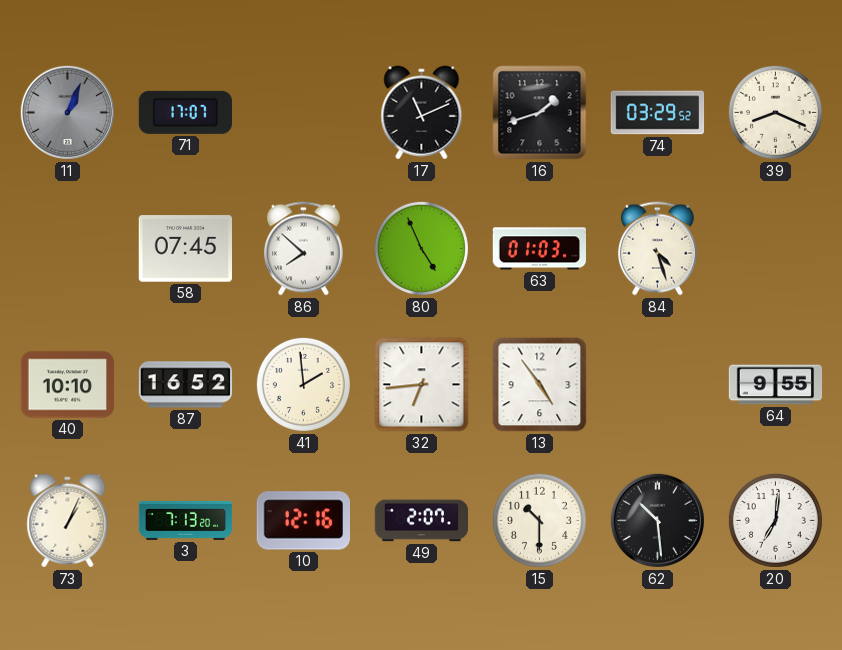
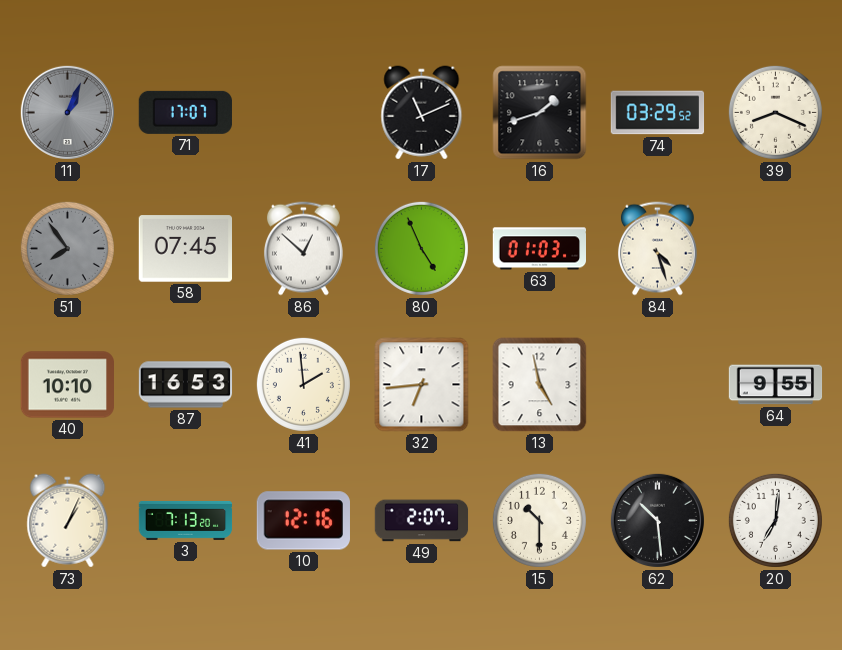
51: none -> 7:54 (67, 248)
86: 7:52 -> 12:52 (303, 249)
87: 16:52 -> 16:53 (186, 385)
13: 4:54 -> 4:58 (540, 385)
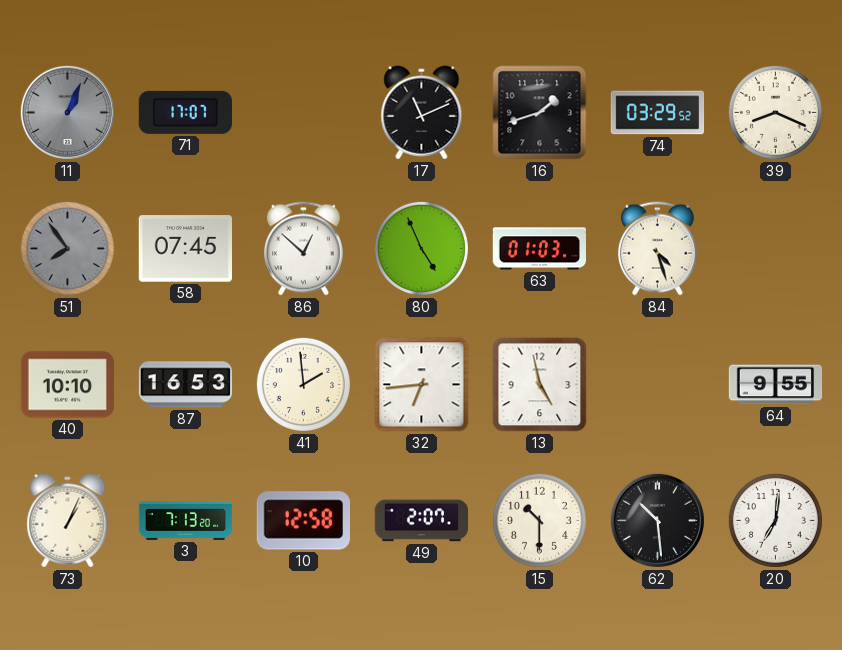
10: 12:16 -> 12:58 (303, 521)
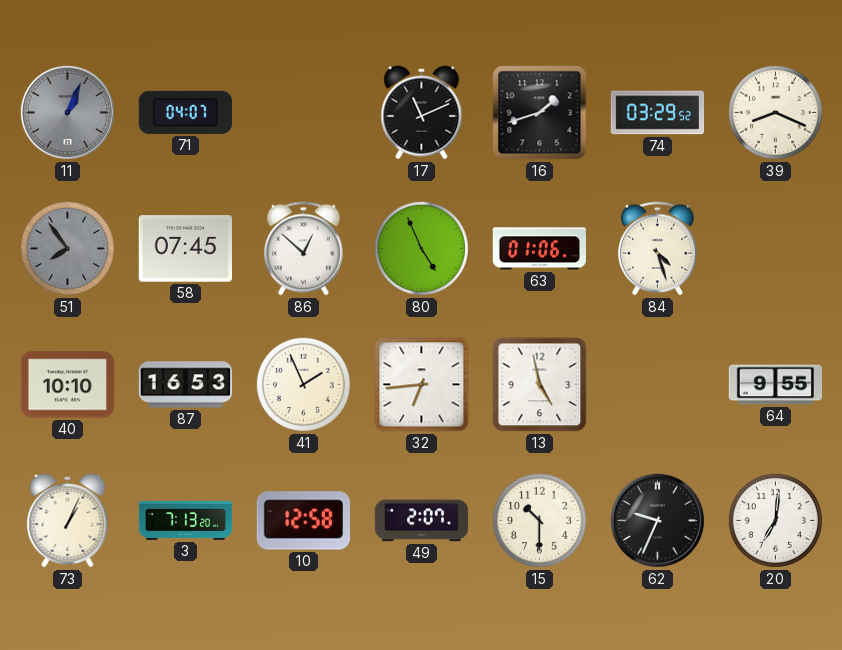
71: 17:07 -> 04:07 (185, 112)
63: 01:03 -> 01:06 (539, 249)
41: 1:59 -> 1:56 (303, 384)
62: 10:29 -> 9:34 (657, 520)
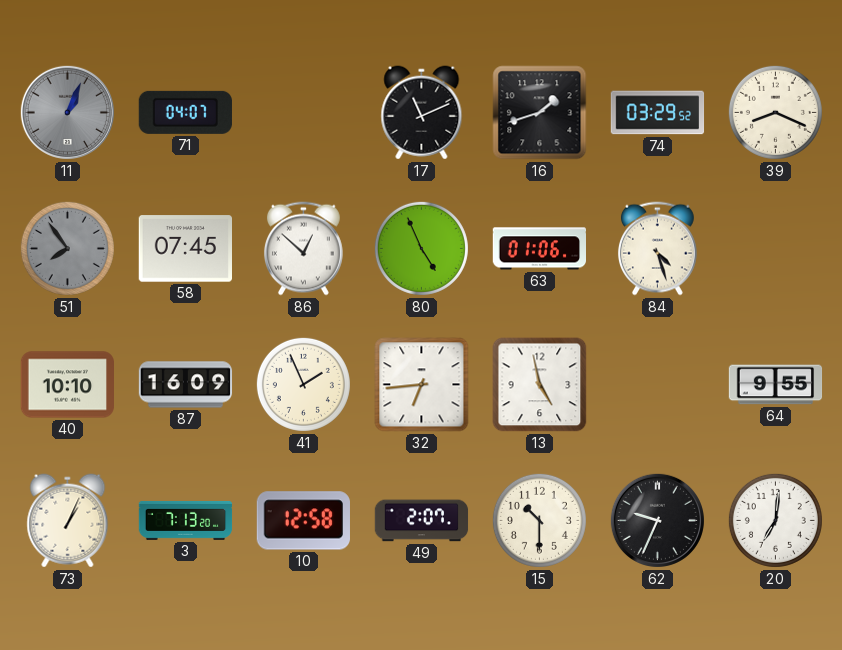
87: 16:53 -> 16:09 (186, 385)
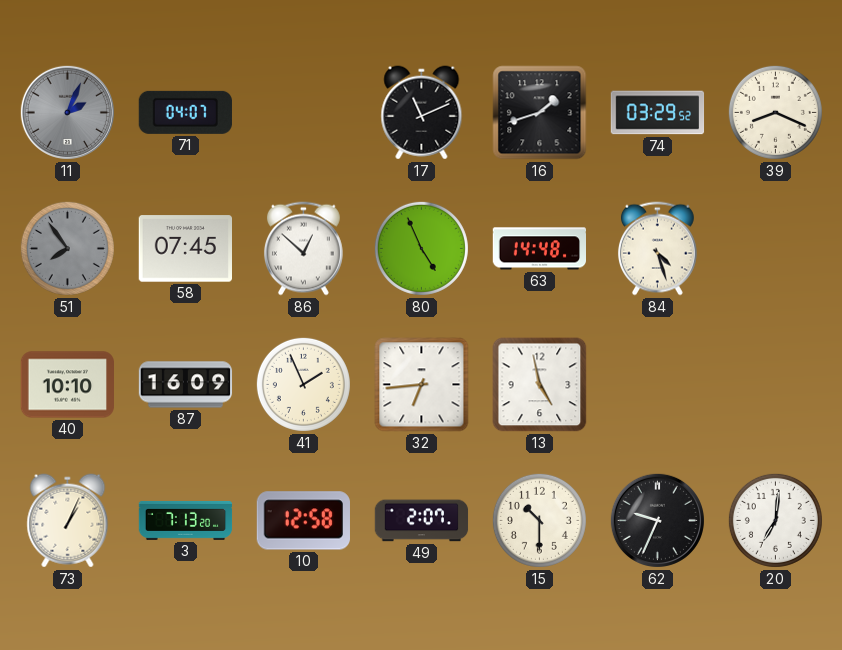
11: 1:04 -> 2:04 (67, 112)
63: 01:06 -> 14:48 (539, 249)
64: 9:55 -> none (776, 385)
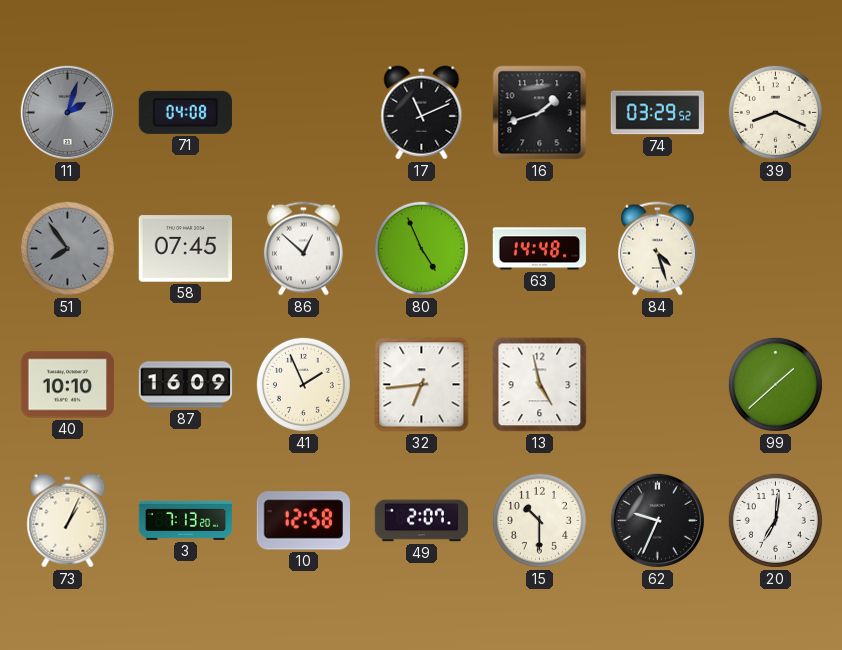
11: 2:04 -> 2:03 (67, 112)
71: 04:07 -> 04:08 (185, 112)
99: none -> 1:38 (775, 384)
